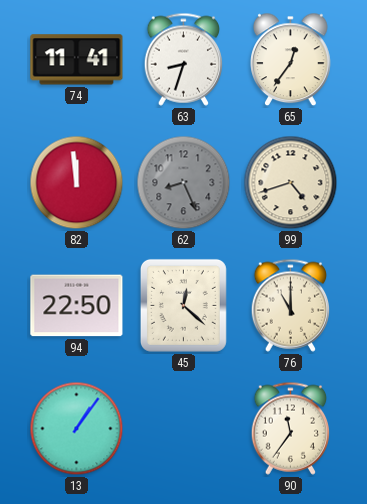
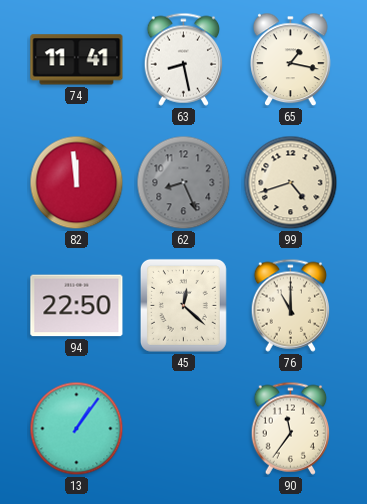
63: 8:33 -> 8:28 (183, 59)
65: 12:36 -> 1:17 (291, 60)
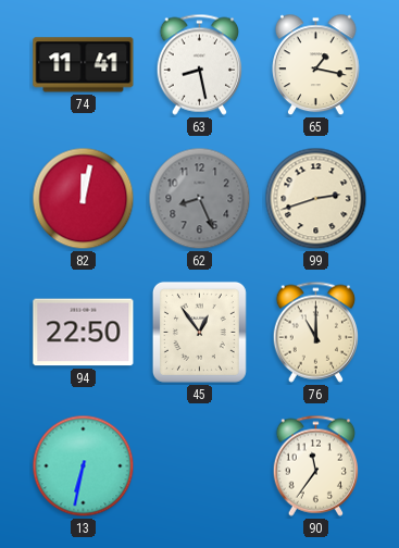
82: 11:59 -> 12:02 (84, 199)
99: 4:42 -> 2:42 (316, 199)
45: 12:22 -> 12:54 (199, 332)
13: 1:06 -> 6:32 (84, 466)
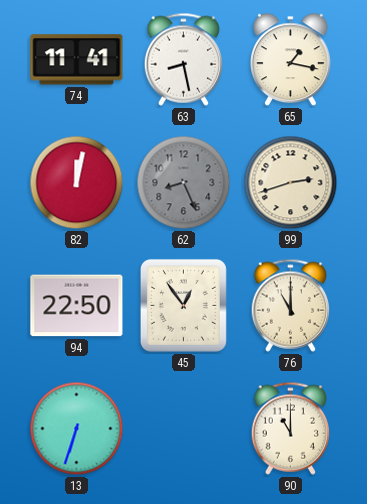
13: 6:32 -> 6:33 (77, 429)
90: 11:36 -> 11:00 (290, 428)
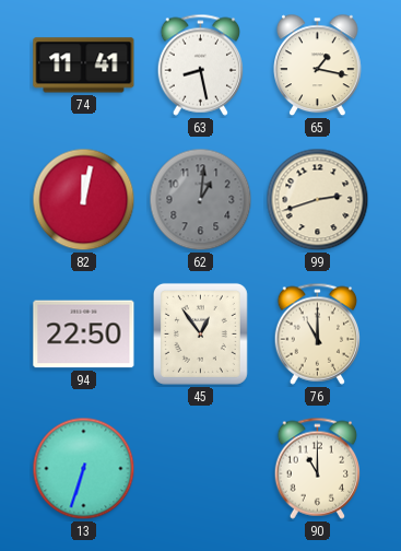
62: 8:26 -> 1:01 (201, 200)
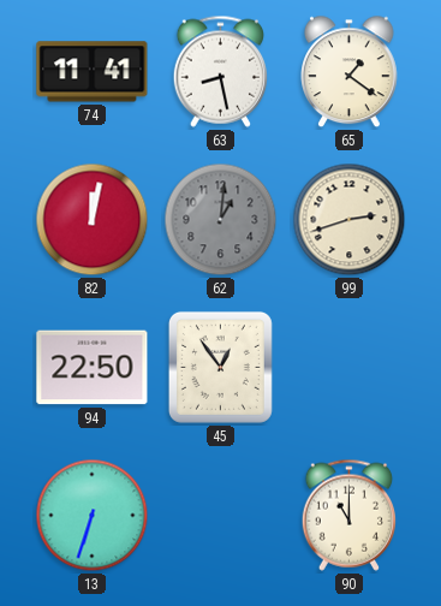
65: 1:17 -> 1:21 (350, 72)
76: 11:00 -> none (317, 333)
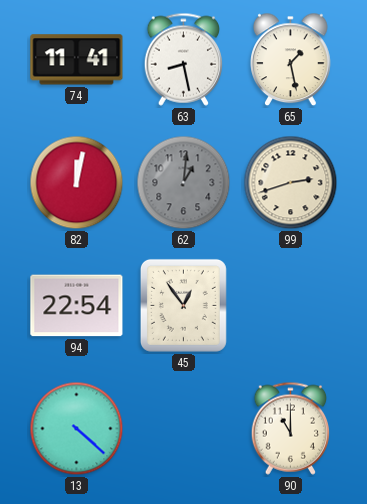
65: 1:21 -> 1:28 (291, 60)
94: 22:50 -> 22:54 (77, 306)
13: 6:33 -> 4:22 (77, 429)
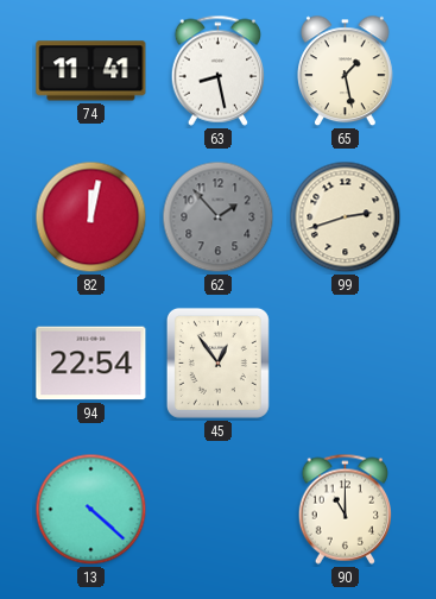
62: 1:01 -> 1:53 (219, 217)
